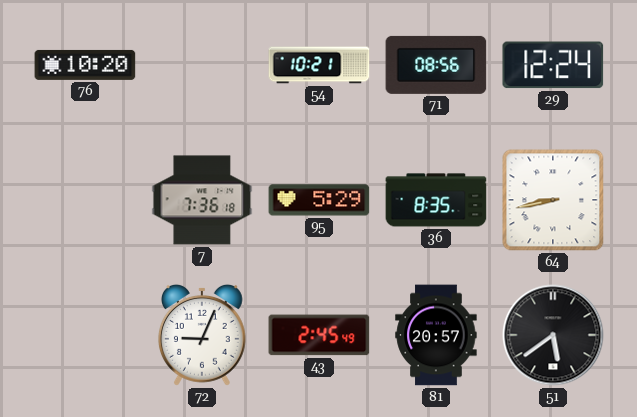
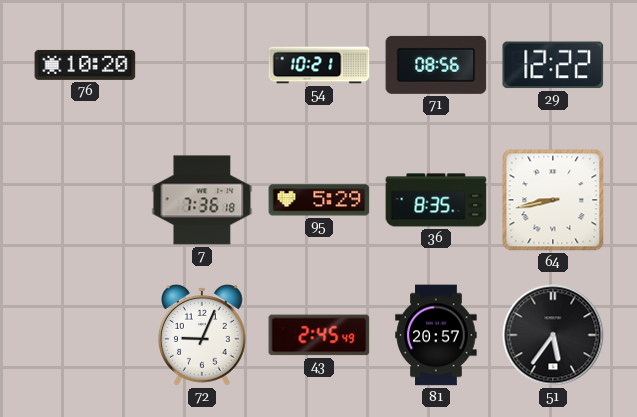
29: 12:24 -> 12:22 (553, 65)
51: 5:39 -> 5:36 (553, 335)
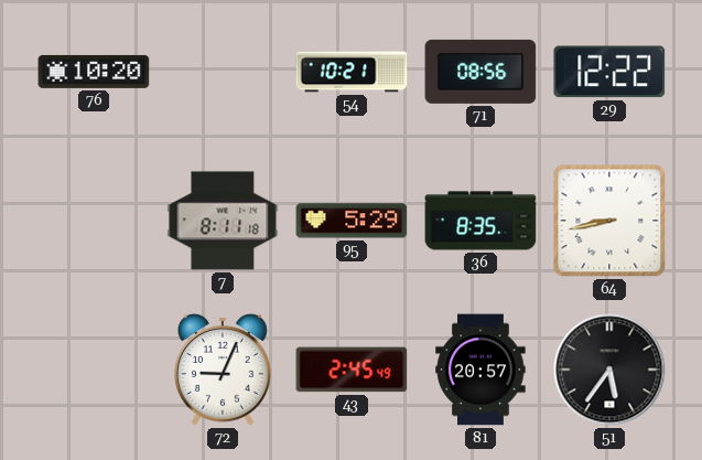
7: 7:36 -> 8:11 (223, 221)
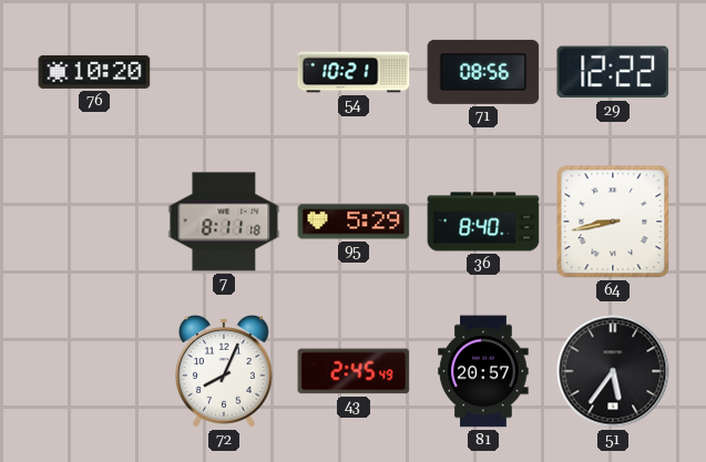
36: 8:35 -> 8:40 (483, 222)
72: 9:04 -> 8:04 (224, 371)
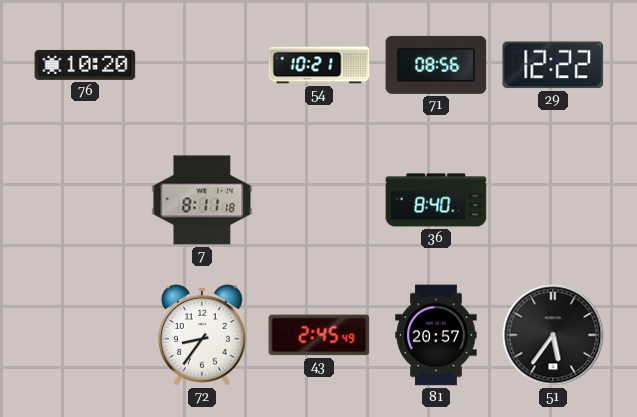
95: 5:29 -> none (354, 222)
64: 8:43 -> none (613, 222)
72: 8:04 -> 8:36 (202, 335)
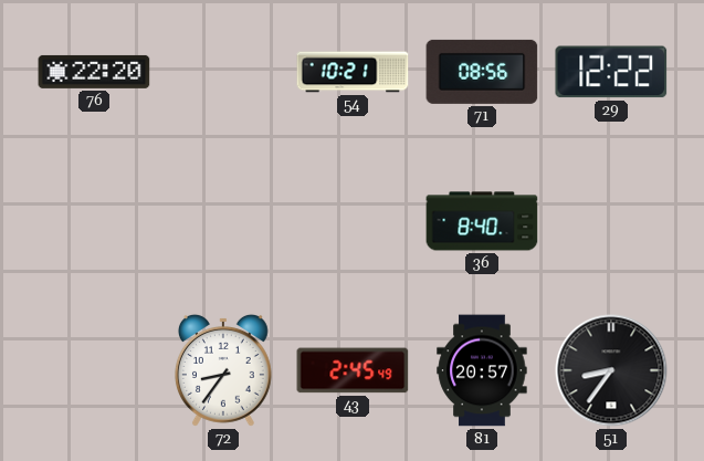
76: 10:20 -> 22:20 (94, 72)
7: 8:11 -> none (202, 200)
51: 5:36 -> 8:36 (611, 370)
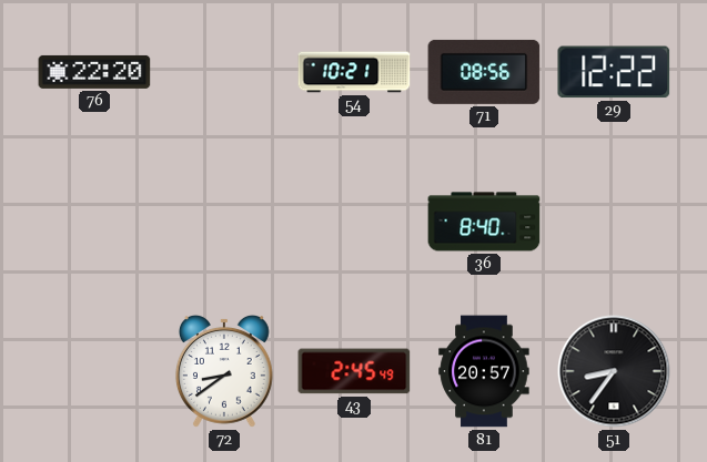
72: 8:36 -> 8:39 (224, 371)
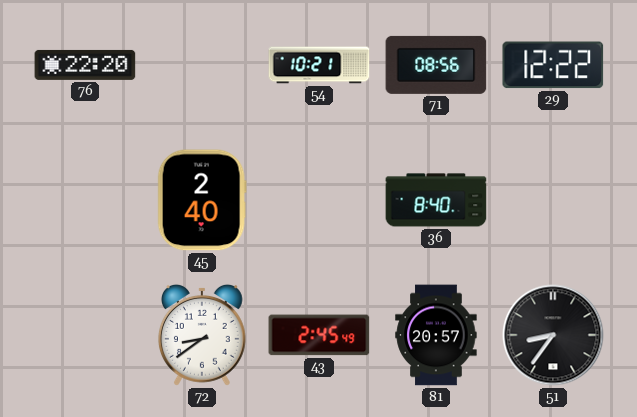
45: none -> 2:40 (202, 200)
